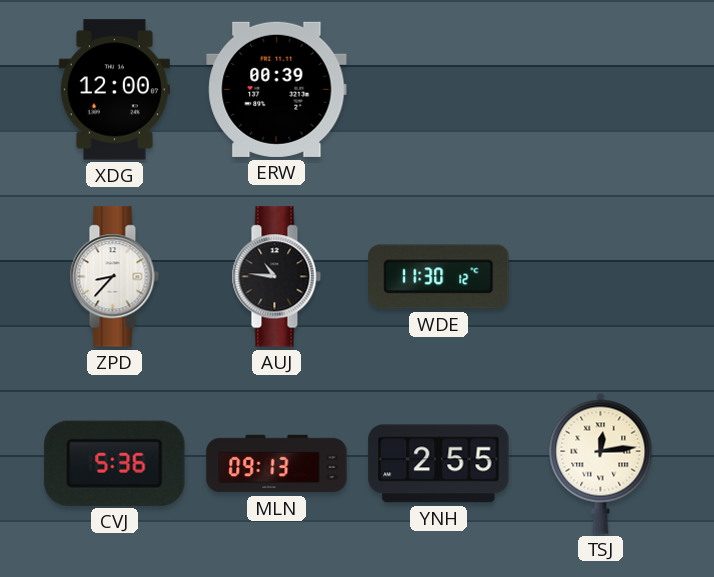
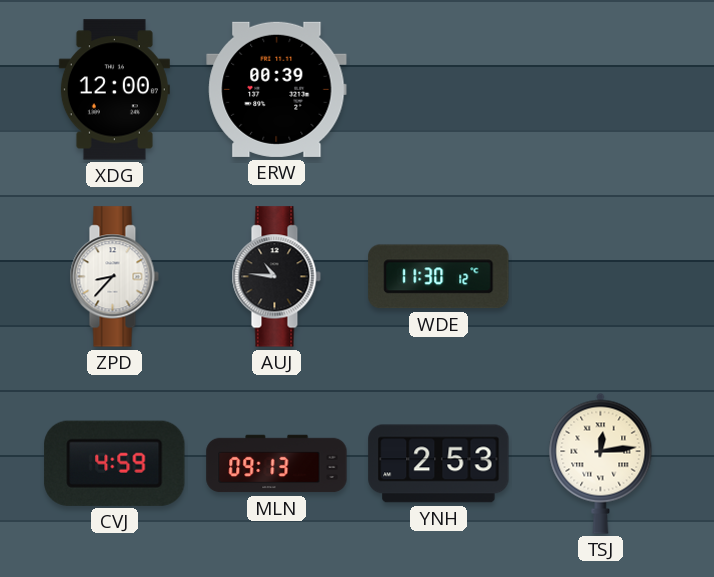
CVJ: 5:36 -> 4:59 (115, 463)
YNH: 2:55 -> 2:53 (439, 464)
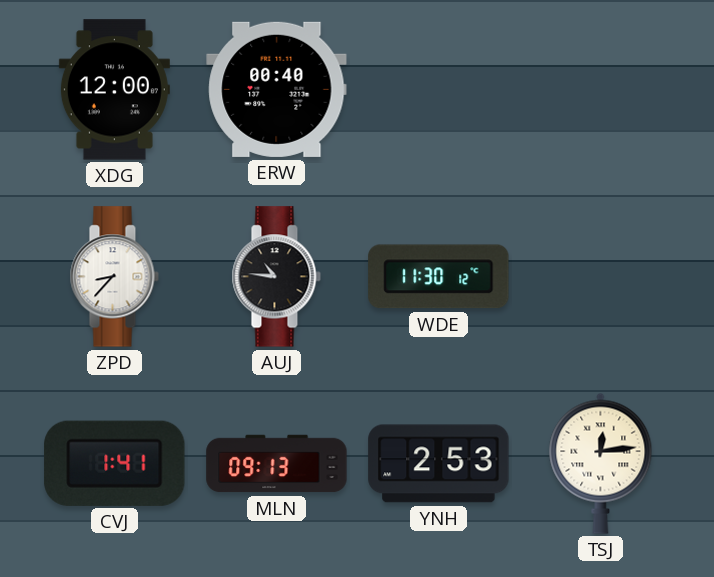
ERW: 00:39 -> 00:40 (277, 89)
CVJ: 4:59 -> 1:41 (115, 463)
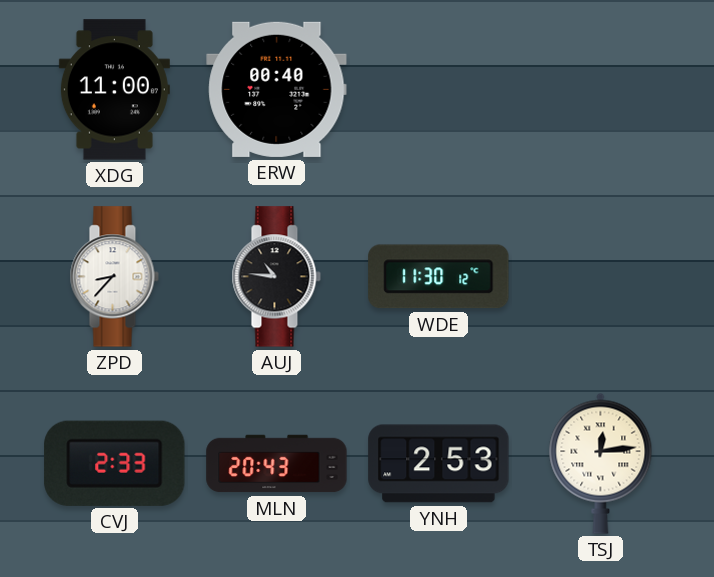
XDG: 12:00 -> 11:00 (114, 90)
CVJ: 1:41 -> 2:33 (115, 463)
MLN: 09:13 -> 20:43 (277, 464)
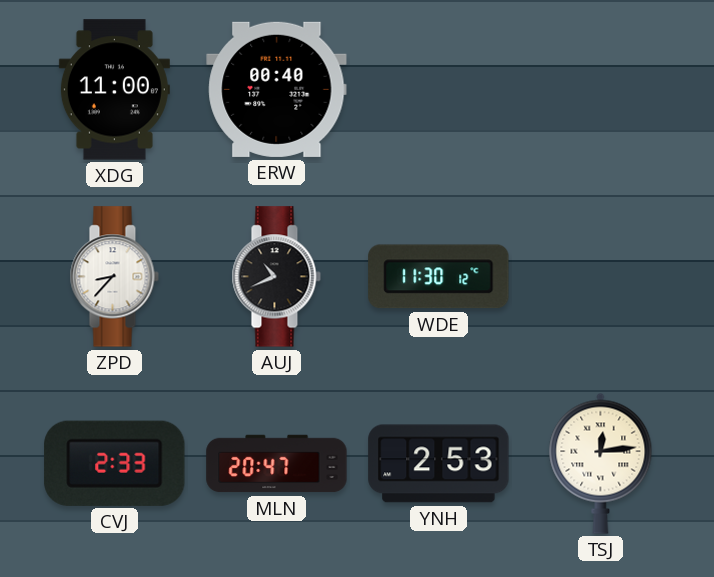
AUJ: 10:46 -> 10:41 (276, 277)
MLN: 20:43 -> 20:47 (277, 464)
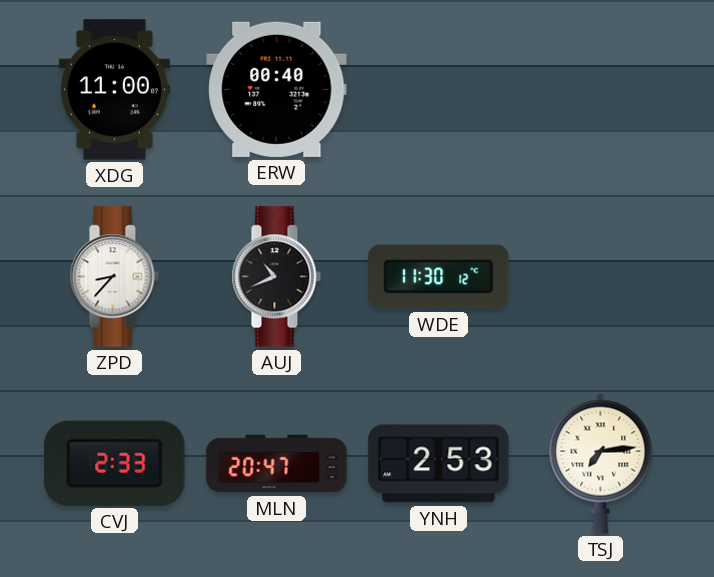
TSJ: 12:14 -> 7:14 (601, 463)
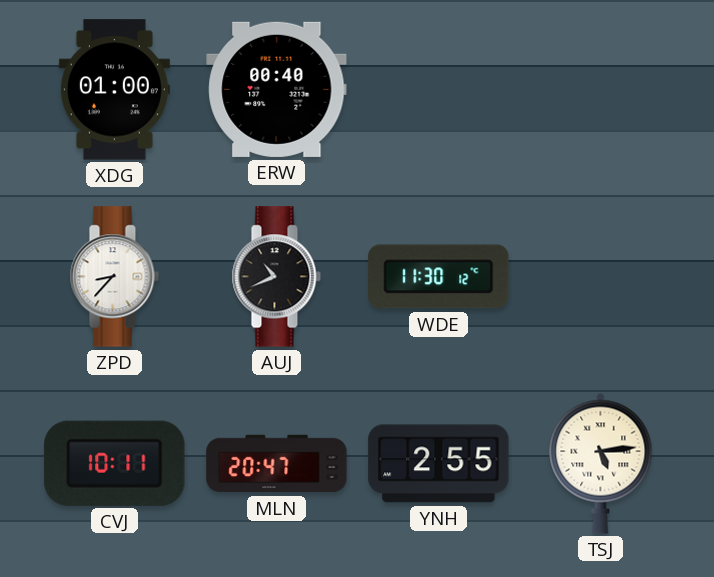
XDG: 11:00 -> 01:00 (114, 90)
CVJ: 2:33 -> 10:11 (115, 463)
YNH: 2:53 -> 2:55 (439, 464)
TSJ: 7:14 -> 5:14 (601, 463)
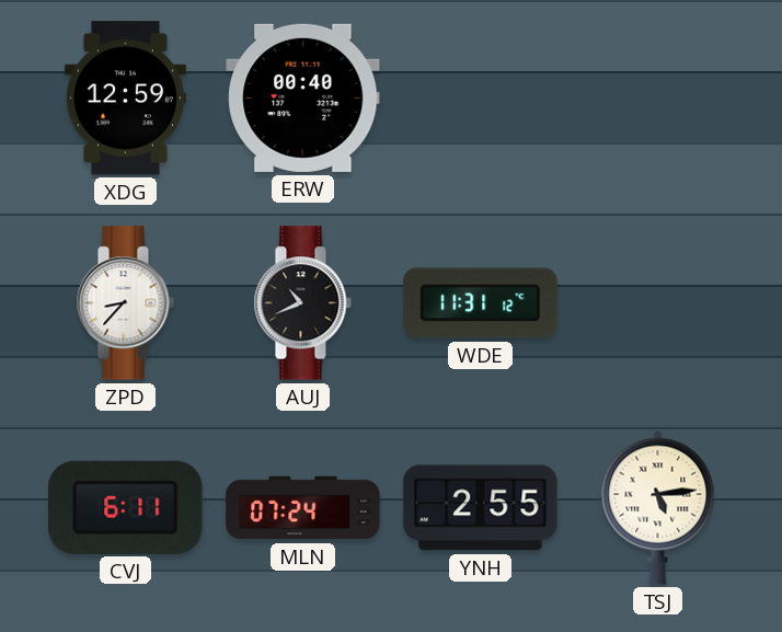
XDG: 01:00 -> 12:59 (125, 99)
WDE: 11:30 -> 11:31 (481, 303)
CVJ: 10:11 -> 6:11 (126, 507)
MLN: 20:47 -> 07:24 (303, 508)
